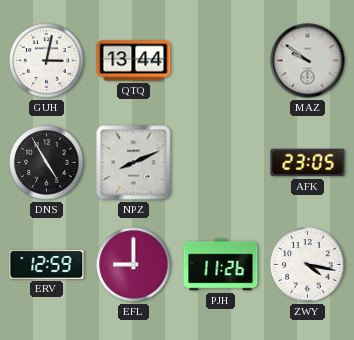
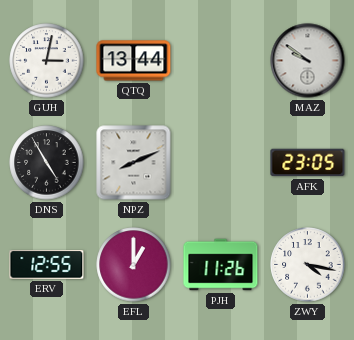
ERV: 12:59 -> 12:55 (47, 265)
EFL: 9:00 -> 1:00 (134, 265)
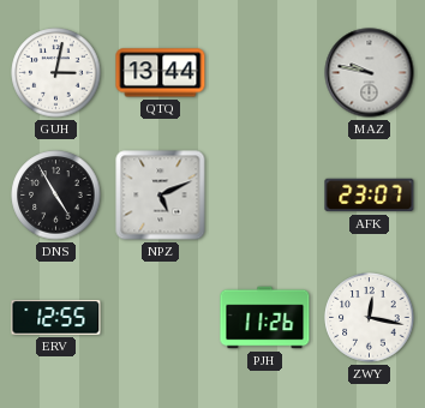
MAZ: 9:51 -> 9:47 (370, 73)
NPZ: 8:11 -> 5:11 (161, 196)
AFK: 23:05 -> 23:07 (370, 196)
EFL: 1:00 -> none (134, 265)
ZWY: 4:17 -> 12:17 (370, 318)
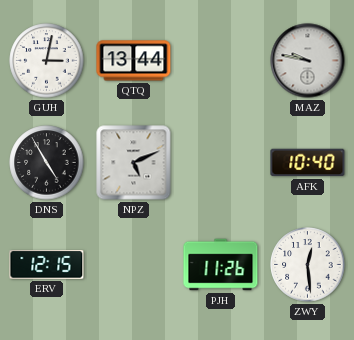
AFK: 23:07 -> 10:40 (308, 163)
ERV: 12:55 -> 12:15 (47, 265)
ZWY: 12:17 -> 12:29 (308, 265)
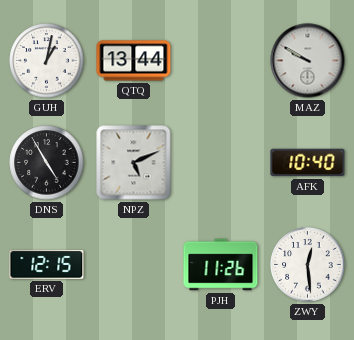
GUH: 3:02 -> 1:02 (47, 61)
MAZ: 9:47 -> 9:50 (308, 61)
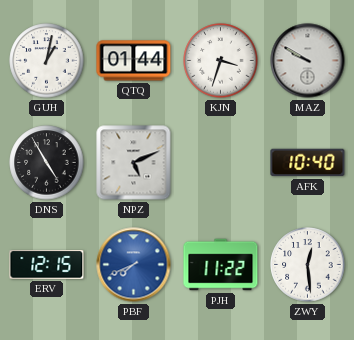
QTQ: 13:44 -> 01:44 (134, 61)
KJN: none -> 3:33 (221, 61)
PBF: none -> 7:41 (134, 265)
PJH: 11:26 -> 11:22 (221, 265)
